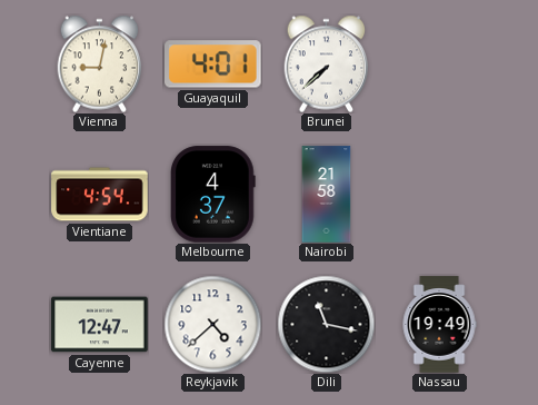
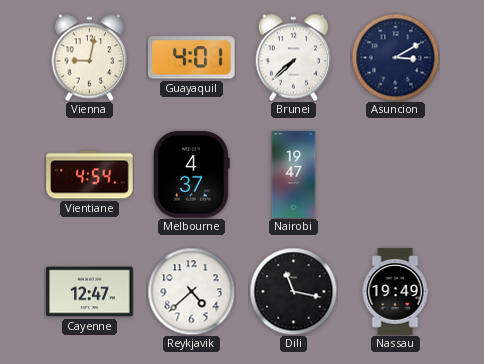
Asuncion: none -> 3:10 (395, 57)
Nairobi: 21:58 -> 19:47 (294, 175)
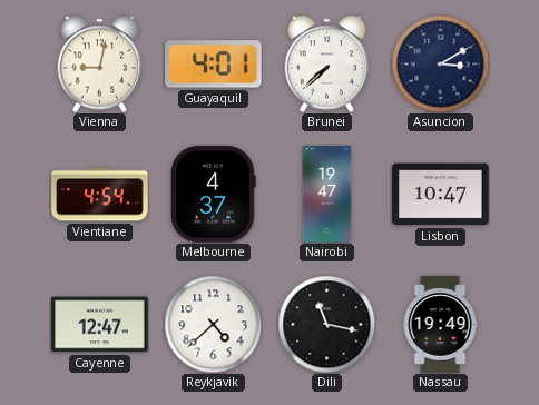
Lisbon: none -> 10:47 (441, 195)
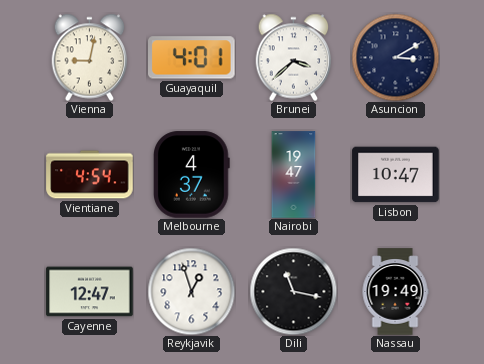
Brunei: 7:38 -> 3:38 (294, 57)
Reykjavik: 4:38 -> 12:57 (191, 291)
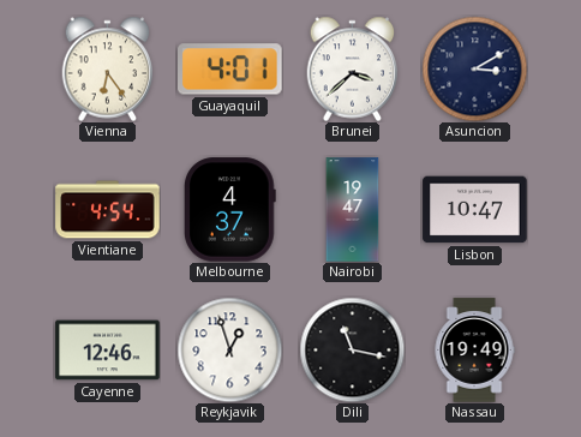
Vienna: 9:02 -> 6:24 (108, 68)
Cayenne: 12:47 -> 12:46 (108, 351)
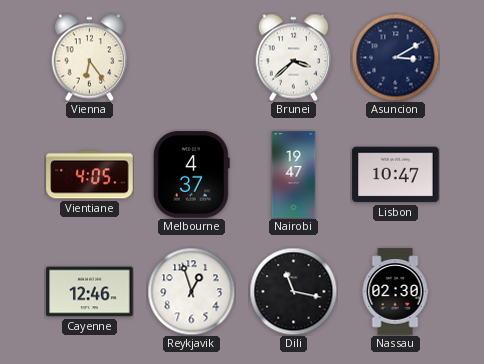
Guayaquil: 4:01 -> none (230, 70)
Vientiane: 4:54 -> 4:05 (90, 175)
Nassau: 19:49 -> 02:30 (395, 292)
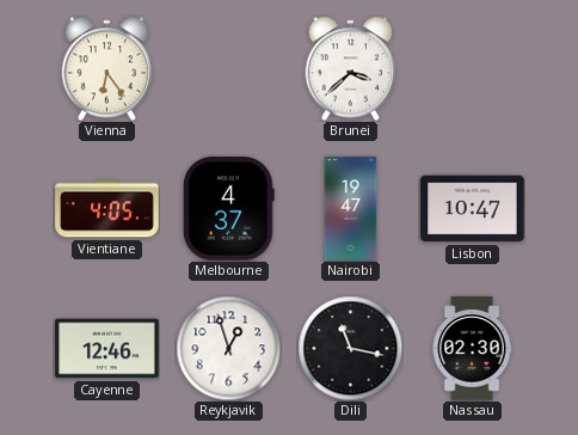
Asuncion: 3:10 -> none (395, 57)
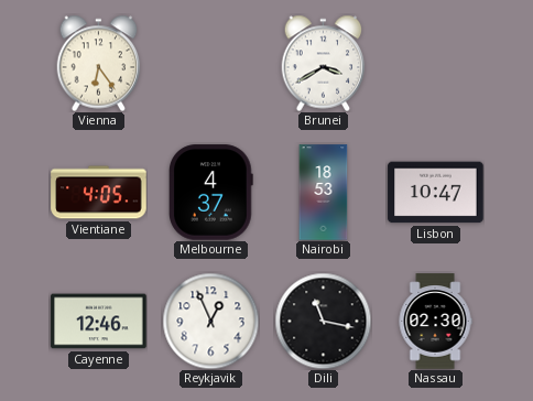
Brunei: 3:38 -> 3:40 (324, 63)
Nairobi: 19:47 -> 18:53 (324, 193)
Reykjavik: 12:57 -> 12:56 (210, 321)
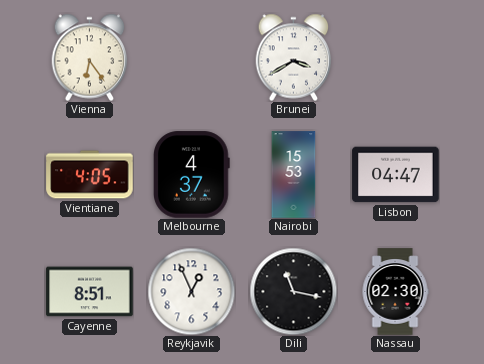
Nairobi: 18:53 -> 15:53 (294, 175)
Lisbon: 10:47 -> 04:47 (396, 175)
Cayenne: 12:46 -> 8:51 (90, 292)
